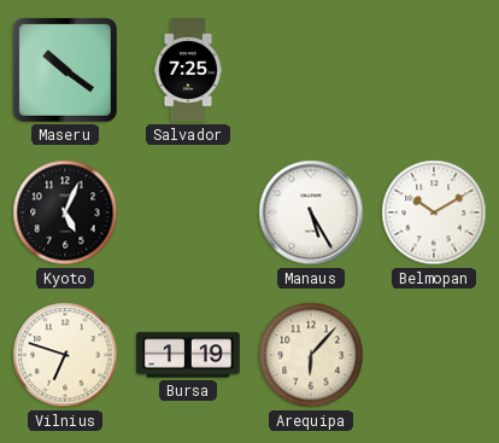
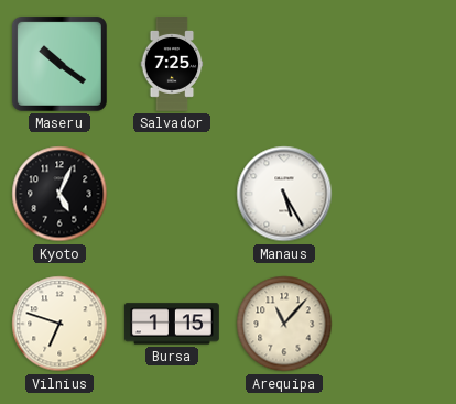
Belmopan: 10:10 -> none (434, 212)
Bursa: 1:19 -> 1:15 (172, 324)
Arequipa: 6:07 -> 11:07 (284, 324)
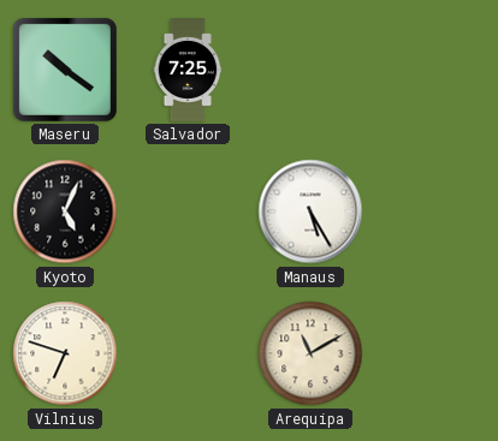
Bursa: 1:15 -> none (172, 324)
Arequipa: 11:07 -> 11:10 (310, 353)
